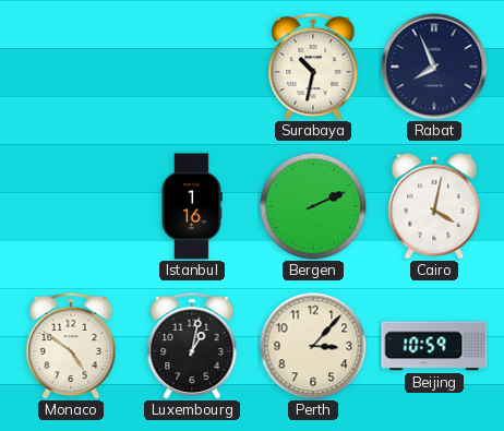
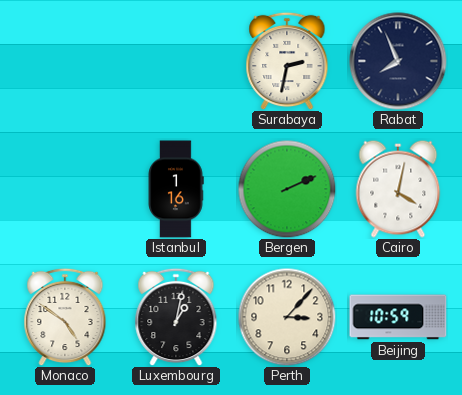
Surabaya: 10:32 -> 2:32 (287, 61)
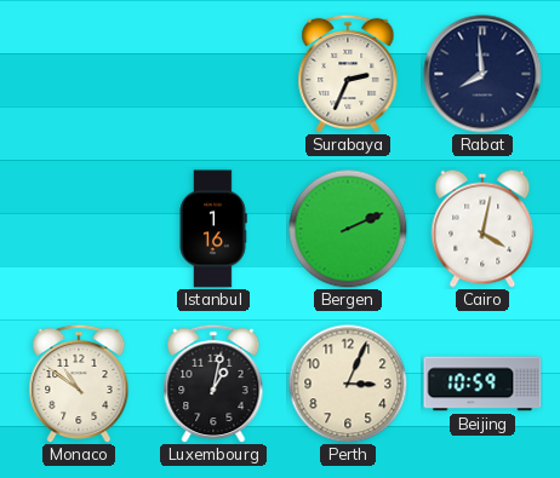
Surabaya: 2:32 -> 2:34 (348, 74)
Rabat: 7:56 -> 7:59 (482, 74)
Monaco: 4:51 -> 10:51 (79, 384)
Perth: 3:07 -> 3:04 (348, 384)
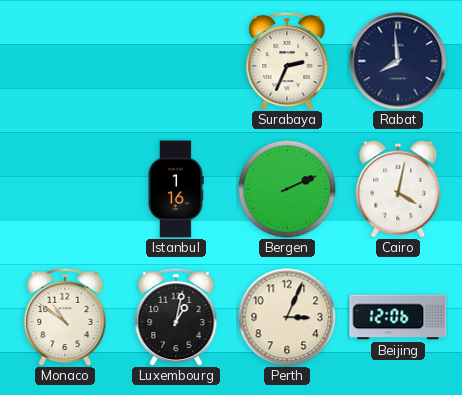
Beijing: 10:59 -> 12:06 (398, 317)
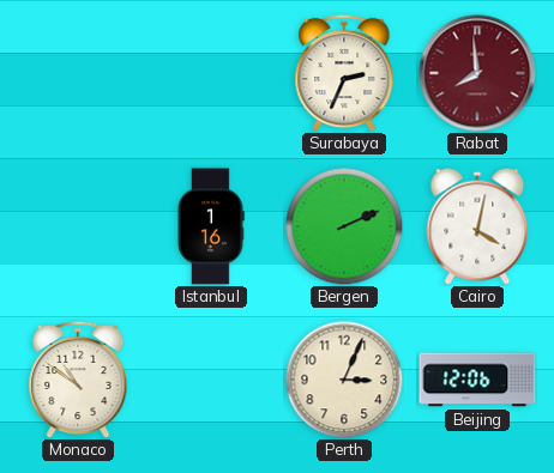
Rabat dial: navy -> burgundy (477, 73)
Luxembourg: 1:02 -> none (176, 317)
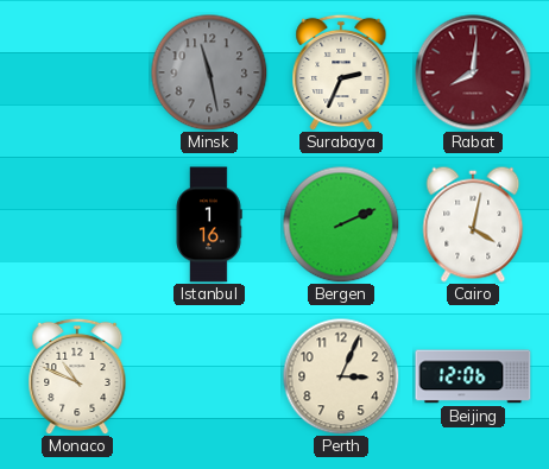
Minsk: none -> 11:28 (209, 72)
Rabat: 7:59 -> 8:01 (473, 72)
Monaco: 10:51 -> 10:49 (77, 376)
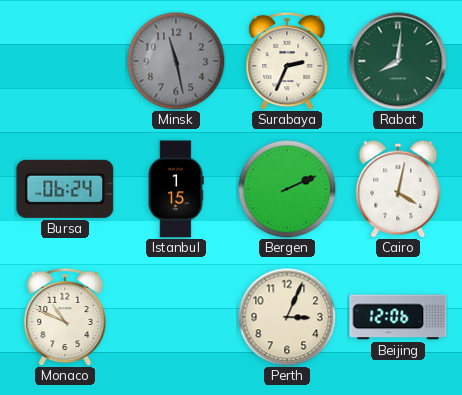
Rabat dial: burgundy -> green (398, 61)
Bursa: none -> 06:24 (65, 189)
Istanbul: 1:16 -> 1:15 (176, 189)
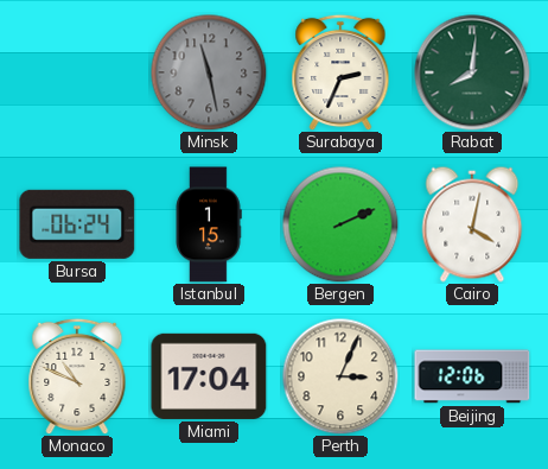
Miami: none -> 17:04 (209, 376)
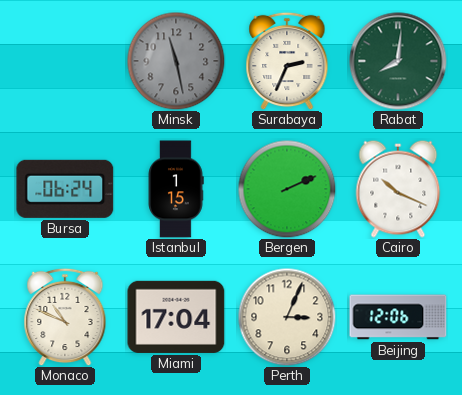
Cairo: 4:02 -> 10:19 (398, 189)
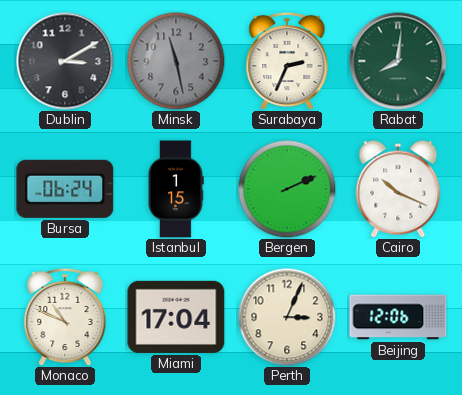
Dublin: none -> 3:10 (65, 61)
